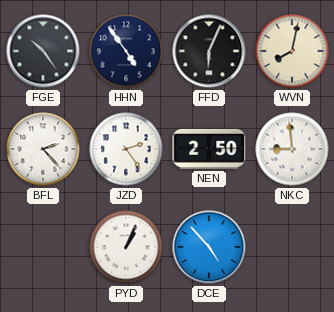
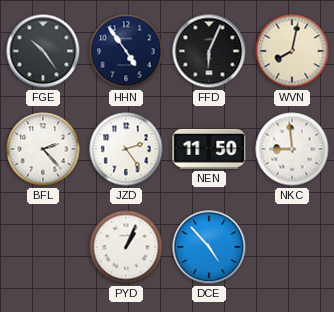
NEN: 2:50 -> 11:50 (209, 149)
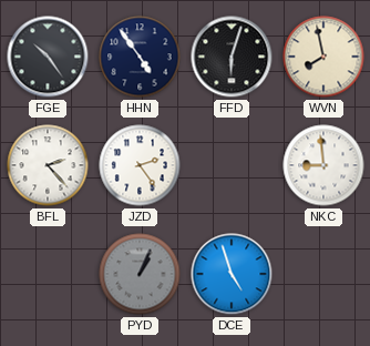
FFD: 6:04 -> 6:03 (232, 57)
WVN: 8:02 -> 7:58 (323, 57)
NEN: 11:50 -> none (209, 149)
PYD dial: white -> grey (140, 274)
DCE: 4:53 -> 4:57 (232, 274)
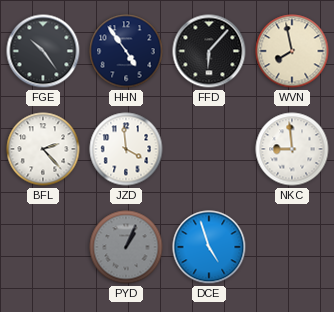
FFD: 6:03 -> 6:07 (209, 51)
JZD: 2:24 -> 3:59 (126, 149)
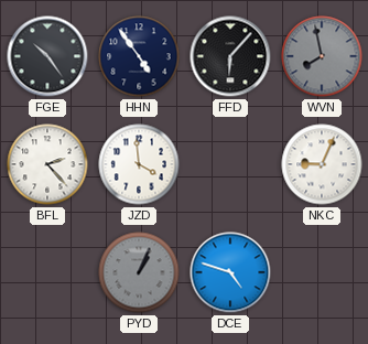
WVN dial: cream -> grey (322, 56)
NKC: 8:59 -> 9:04 (322, 164)
DCE: 4:57 -> 4:48 (230, 272)
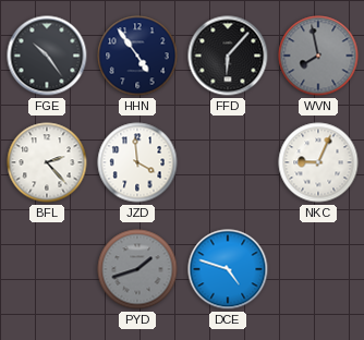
PYD: 1:04 -> 1:42 (137, 269)
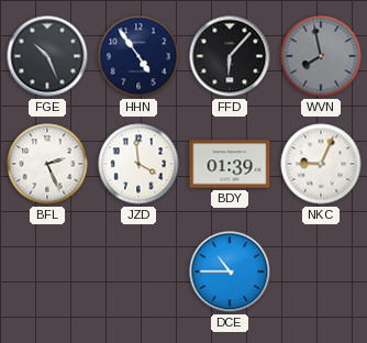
FGE: 10:24 -> 10:26 (47, 56)
BFL: 2:23 -> 2:26 (47, 164)
BDY: none -> 01:39 (230, 164)
PYD: 1:42 -> none (137, 269)
DCE: 4:48 -> 10:45 (230, 272)
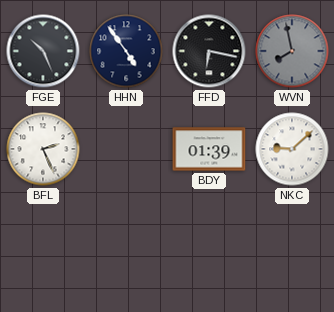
FFD: 6:07 -> 6:17 (209, 51)
JZD: 3:59 -> none (138, 164)
NKC: 9:04 -> 9:08 (292, 149)
DCE: 10:45 -> none (230, 272)
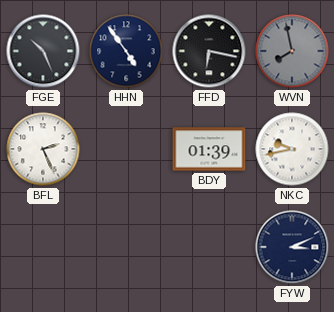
NKC: 9:08 -> 9:43 (292, 149)
FYW: none -> 3:11 (292, 247)
